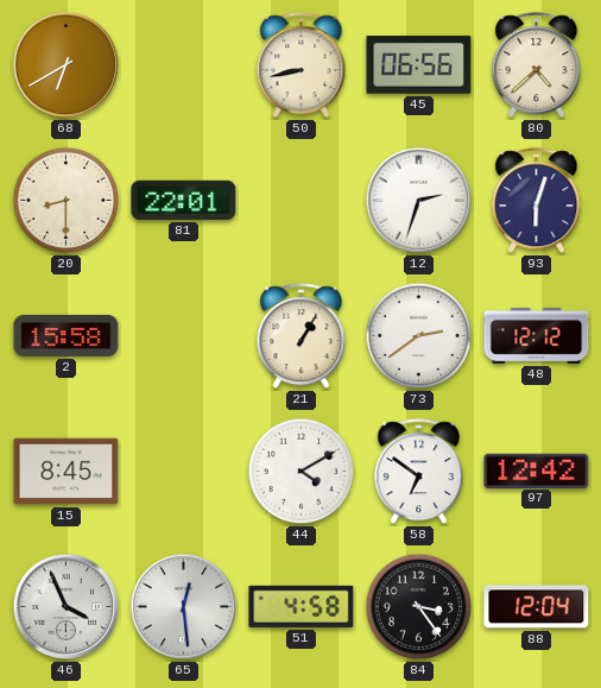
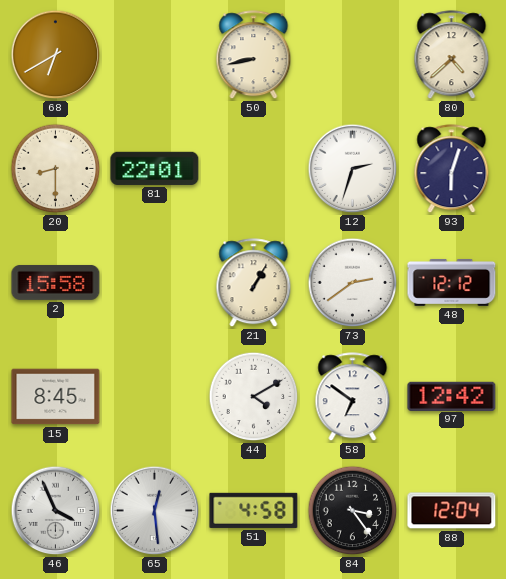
45: 06:56 -> none (419, 65)
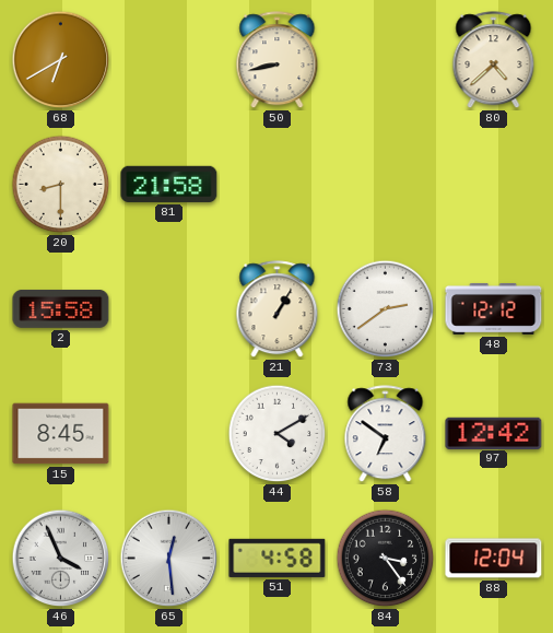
81: 22:01 -> 21:58 (169, 184)
12: 2:33 -> none (353, 169)
93: 6:03 -> none (452, 169)
